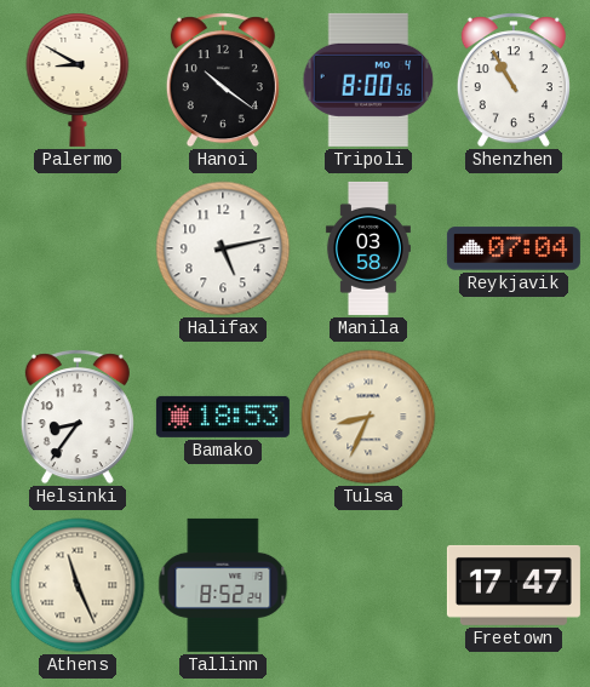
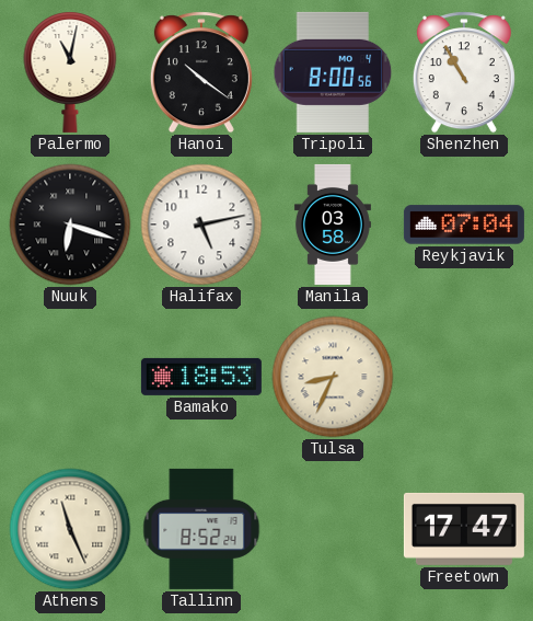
Palermo: 8:50 -> 11:02 (70, 72)
Nuuk: none -> 6:18 (70, 225)
Helsinki: 8:36 -> none (78, 417)
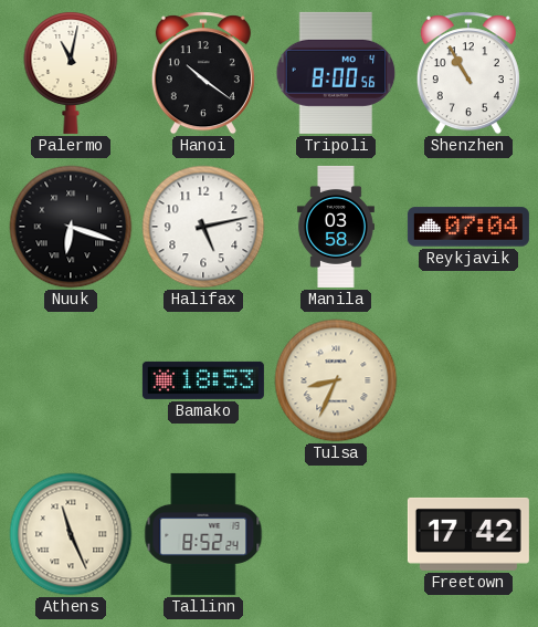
Freetown: 17:47 -> 17:42 (468, 534)
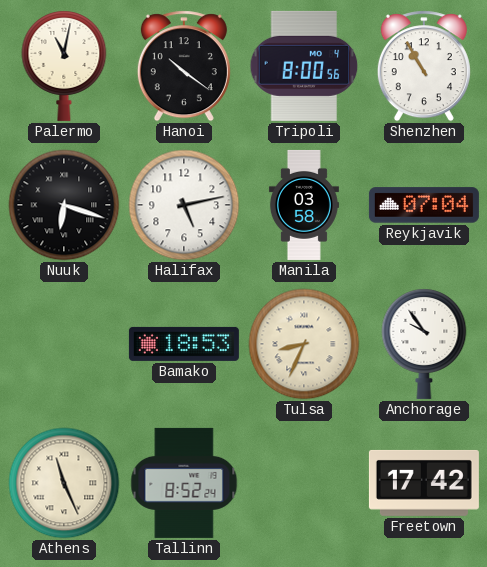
Anchorage: none -> 9:54 (424, 344)
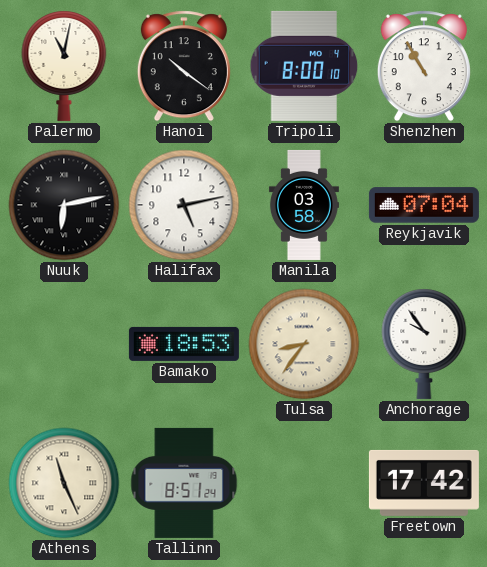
Tripoli: 8:00:56 -> 8:00:10 (304, 66)
Nuuk: 6:18 -> 6:13 (64, 205)
Tulsa: 8:34 -> 8:36 (304, 344)
Tallinn: 8:52 -> 8:51 (184, 483)
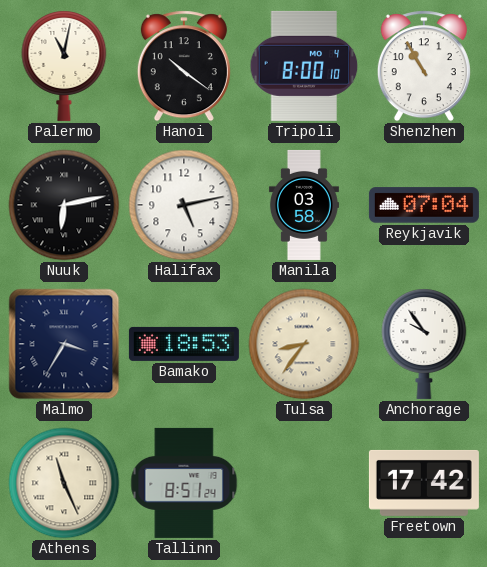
Malmo: none -> 3:35 (64, 344)
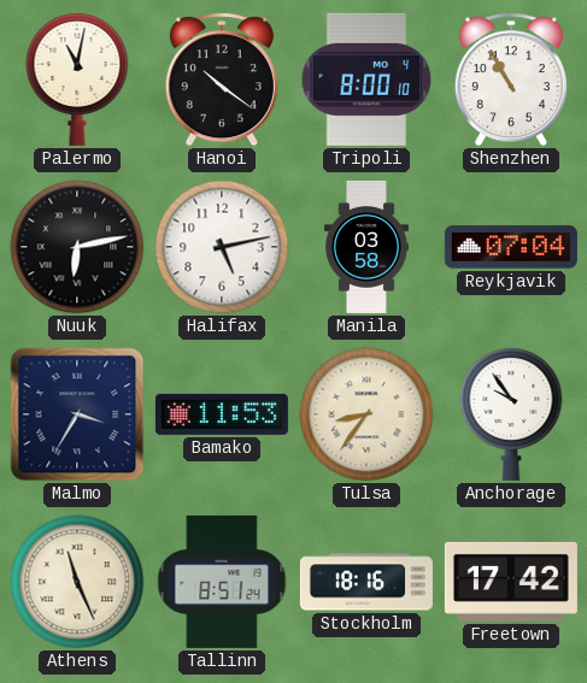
Bamako: 18:53 -> 11:53 (222, 414)
Stockholm: none -> 18:16 (366, 582)
